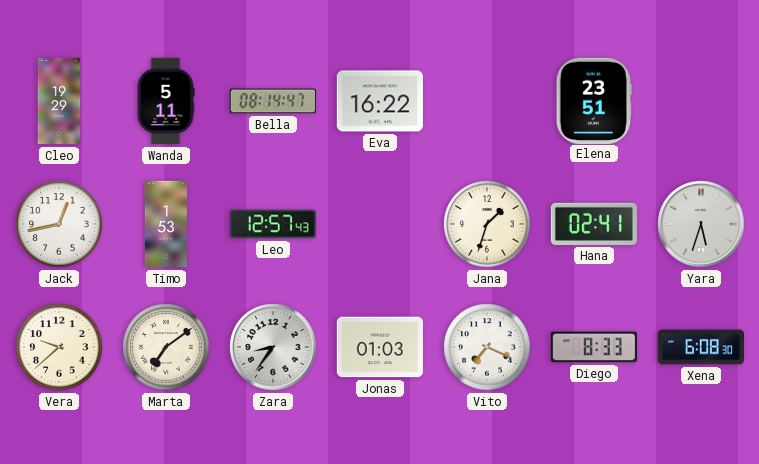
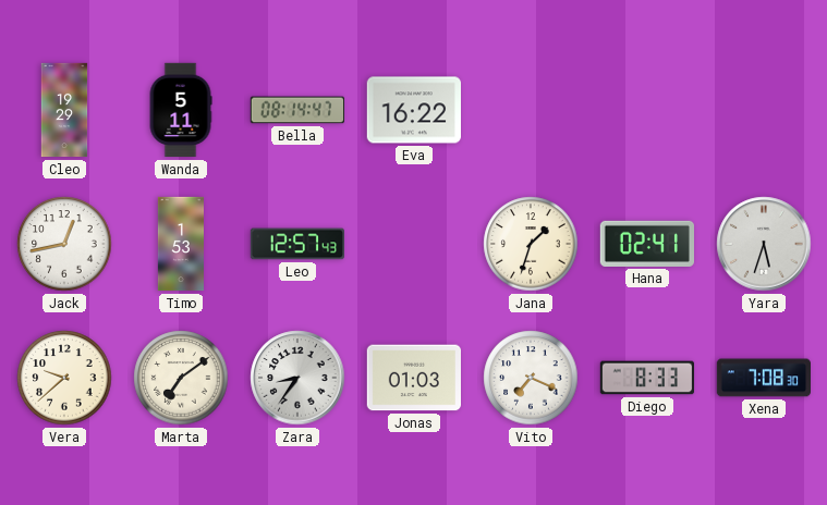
Elena: 23:51 -> none (594, 100)
Xena: 6:08 -> 7:08 (763, 378)
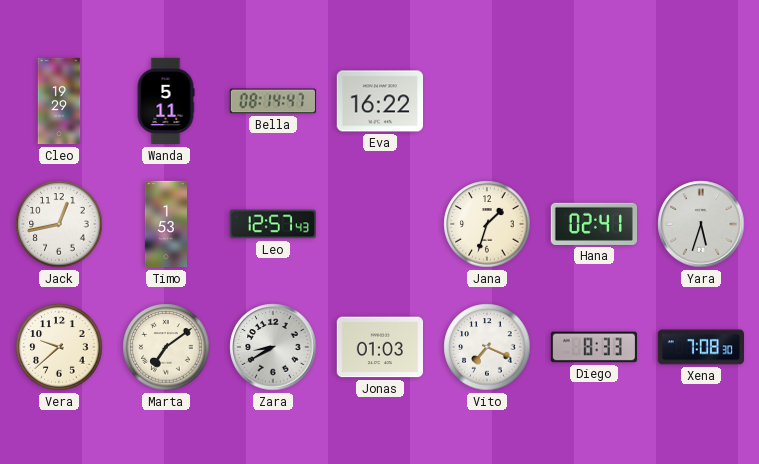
Zara: 8:36 -> 8:40 (273, 347)
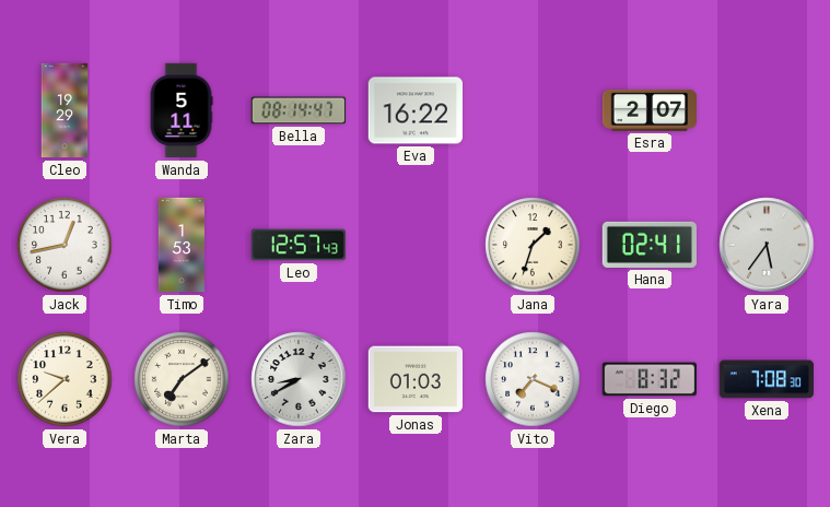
Esra: none -> 2:07 (648, 110)
Yara: 5:33 -> 5:36 (767, 245)
Diego: 8:33 -> 8:32 (648, 379)
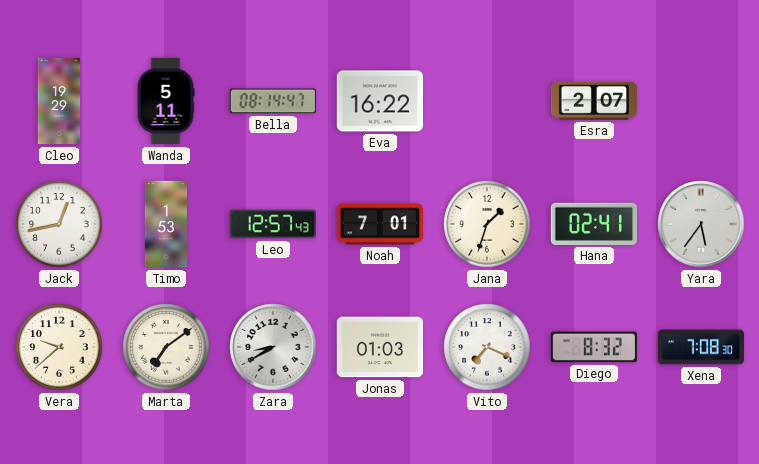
Noah: none -> 7:01 (379, 224)
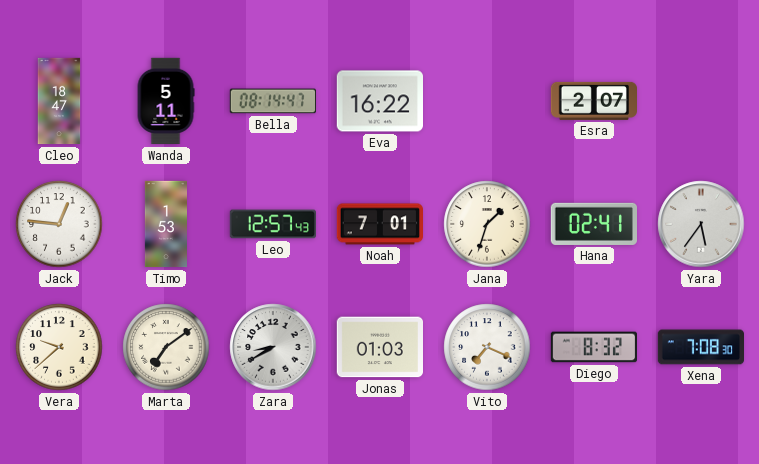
Cleo: 19:29 -> 18:47 (59, 101)
Jack: 12:43 -> 12:46 (59, 224)
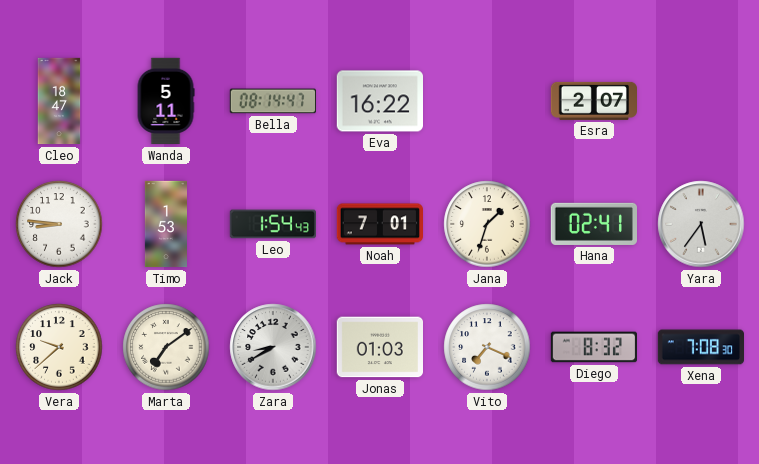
Jack: 12:46 -> 8:46 (59, 224)
Leo: 12:57 -> 1:54 (272, 224)
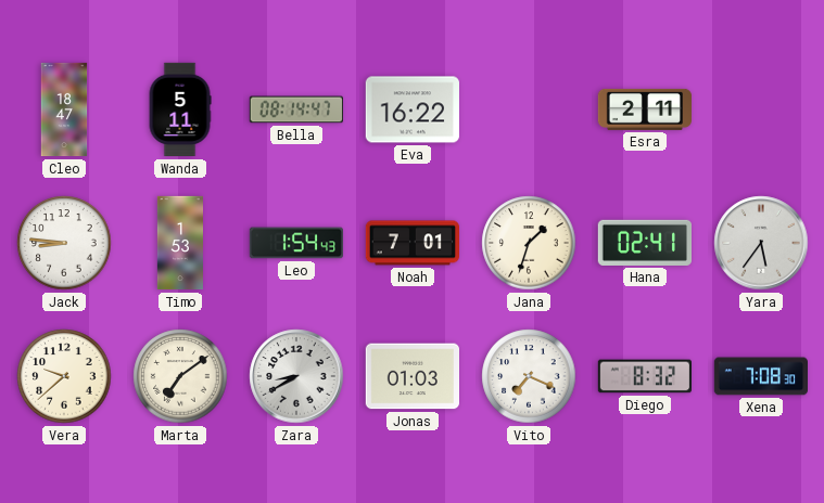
Esra: 2:07 -> 2:11 (644, 109)
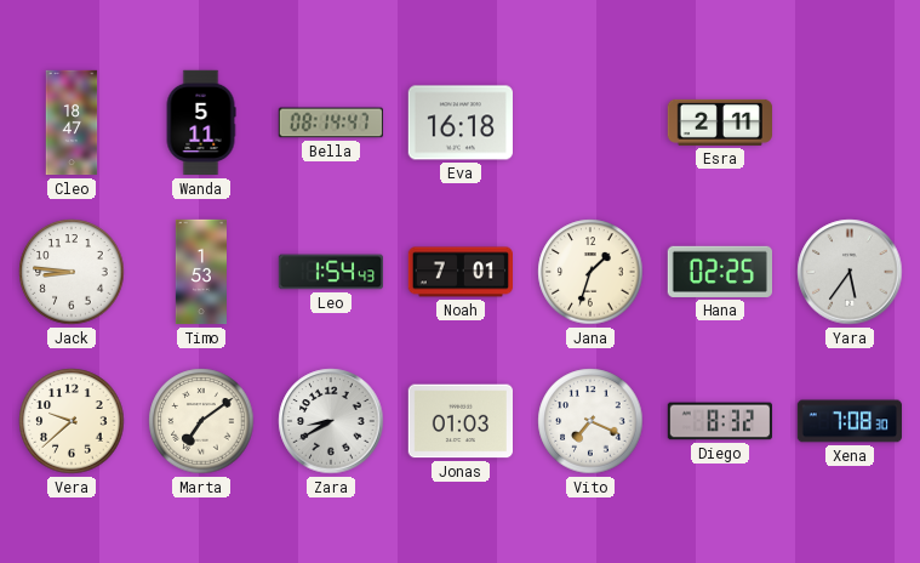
Eva: 16:22 -> 16:18 (459, 123)
Hana: 02:41 -> 02:25 (719, 272)
